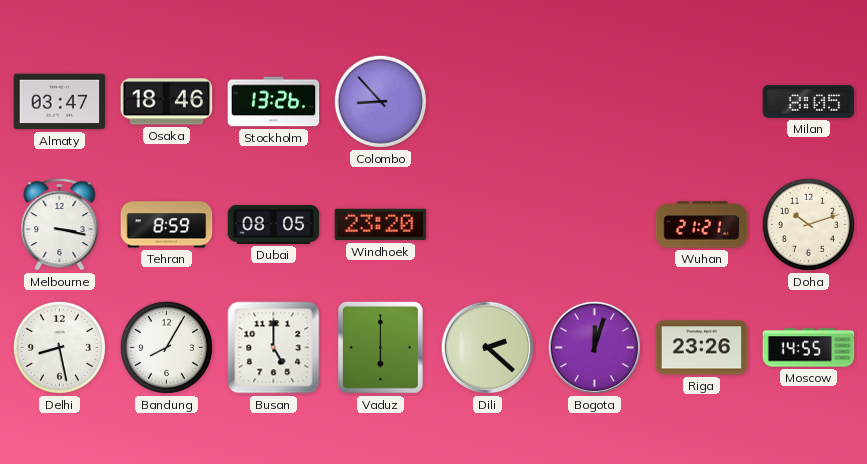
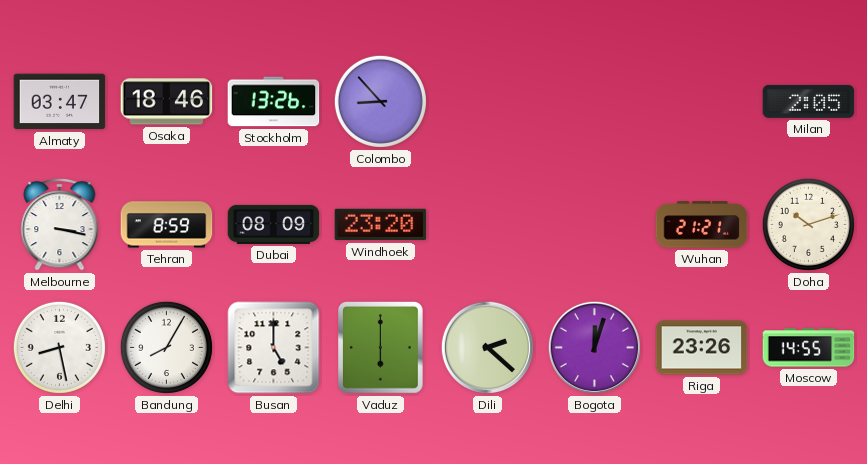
Milan: 8:05 -> 2:05 (809, 101)
Dubai: 08:05 -> 08:09 (274, 224)
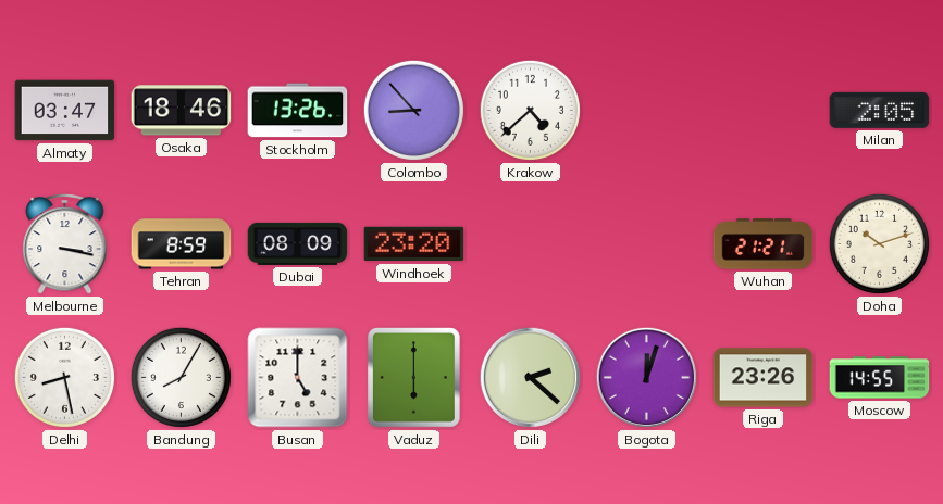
Krakow: none -> 4:38 (530, 110)
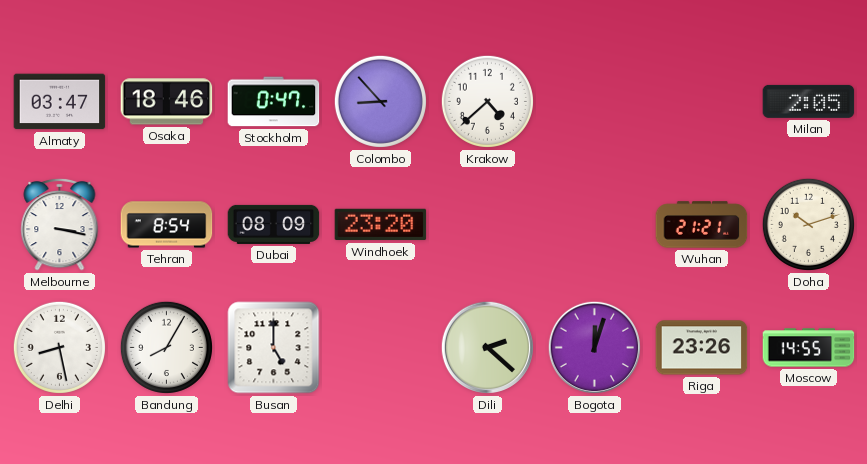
Stockholm: 13:26 -> 0:47 (274, 102)
Tehran: 8:59 -> 8:54 (167, 225)
Vaduz: 6:00 -> none (414, 378)
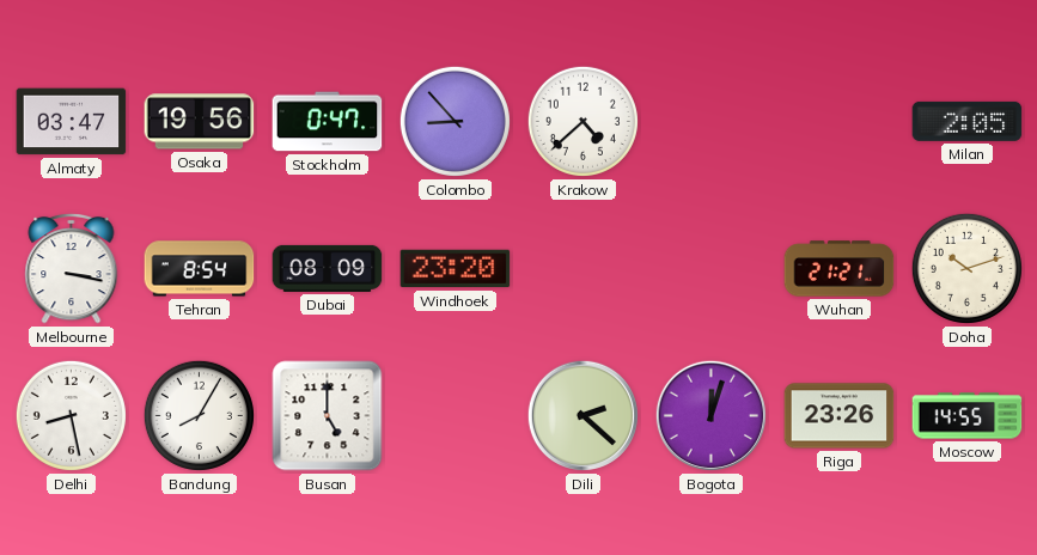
Osaka: 18:46 -> 19:56 (200, 122)
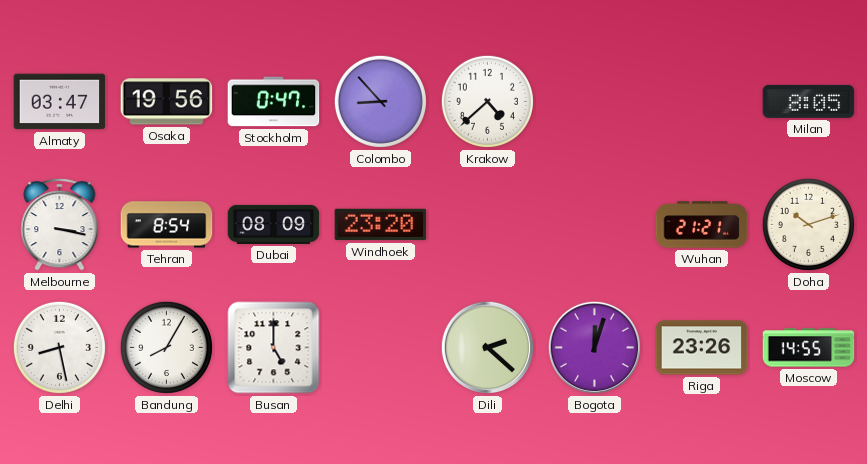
Milan: 2:05 -> 8:05 (809, 101)
